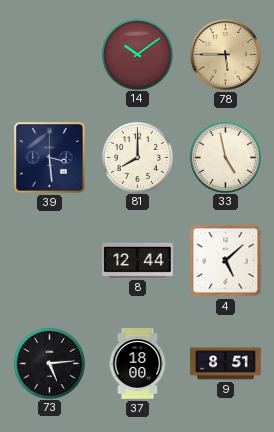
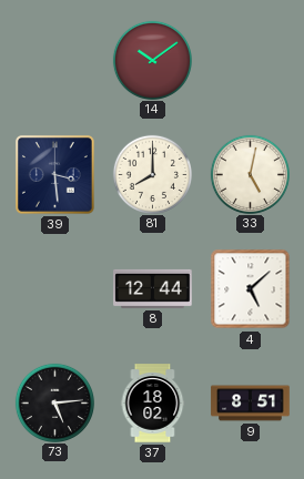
78: 5:45 -> none (226, 55)
33: 4:58 -> 5:02 (250, 174)
37: 18:00 -> 18:02 (153, 404)
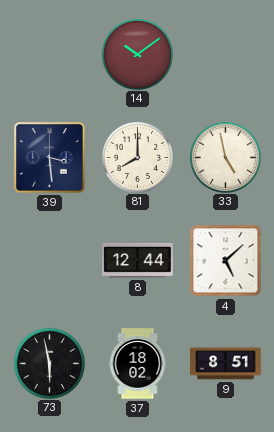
33: 5:02 -> 4:58 (225, 157)
73: 5:14 -> 5:58 (49, 363)
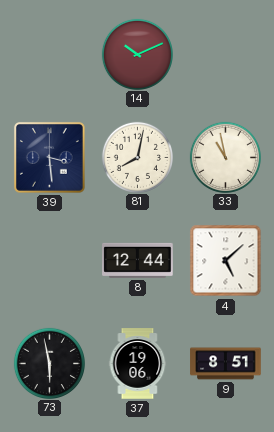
14: 10:09 -> 10:11 (137, 54)
81: 8:00 -> 8:02 (137, 157)
33: 4:58 -> 10:58 (225, 157)
37: 18:02 -> 19:06 (138, 364)
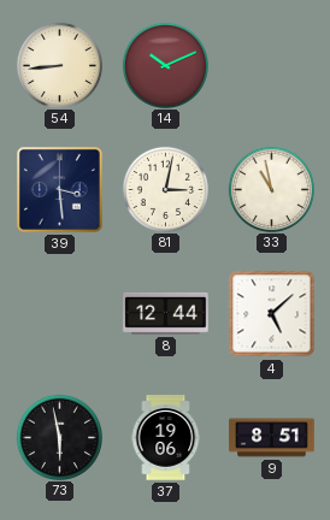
54: none -> 8:44 (59, 65)
81: 8:02 -> 3:02 (165, 189)
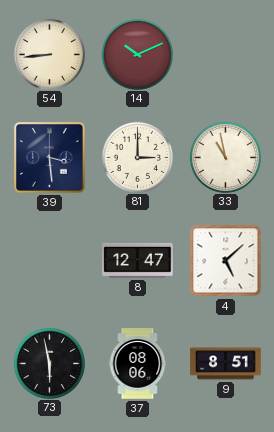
81: 3:02 -> 3:00 (137, 157)
8: 12:44 -> 12:47 (138, 260)
37: 19:06 -> 08:06 (138, 364)
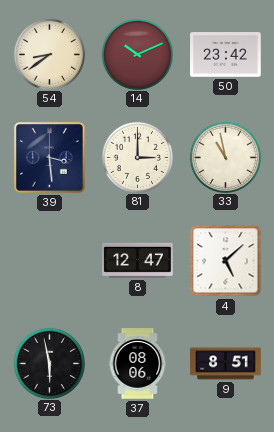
54: 8:44 -> 8:39 (49, 54)
50: none -> 23:42 (226, 55)
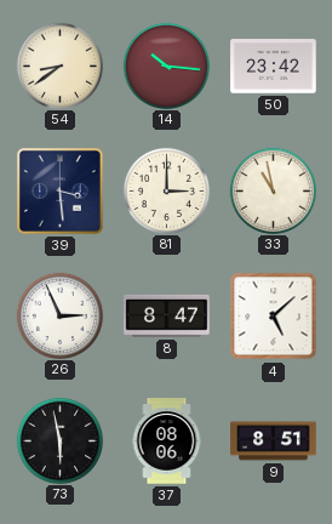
14: 10:11 -> 10:16 (166, 65)
26: none -> 2:56 (59, 315)
8: 12:47 -> 8:47 (167, 315)
